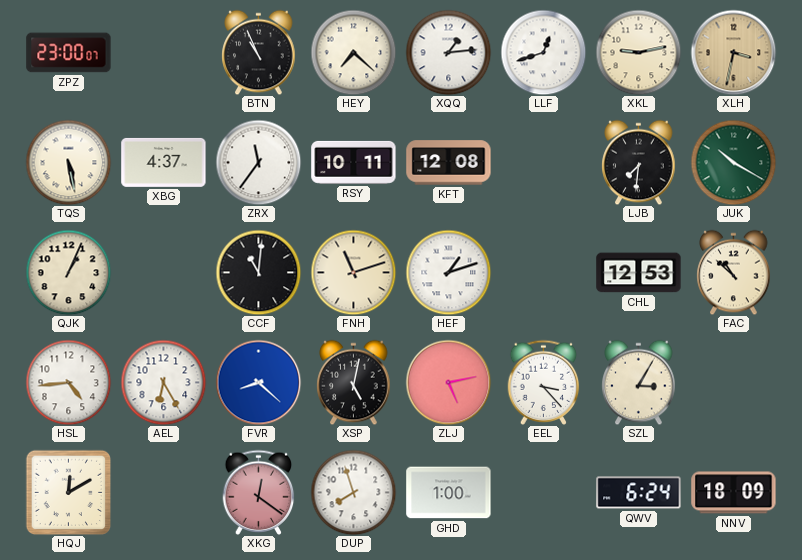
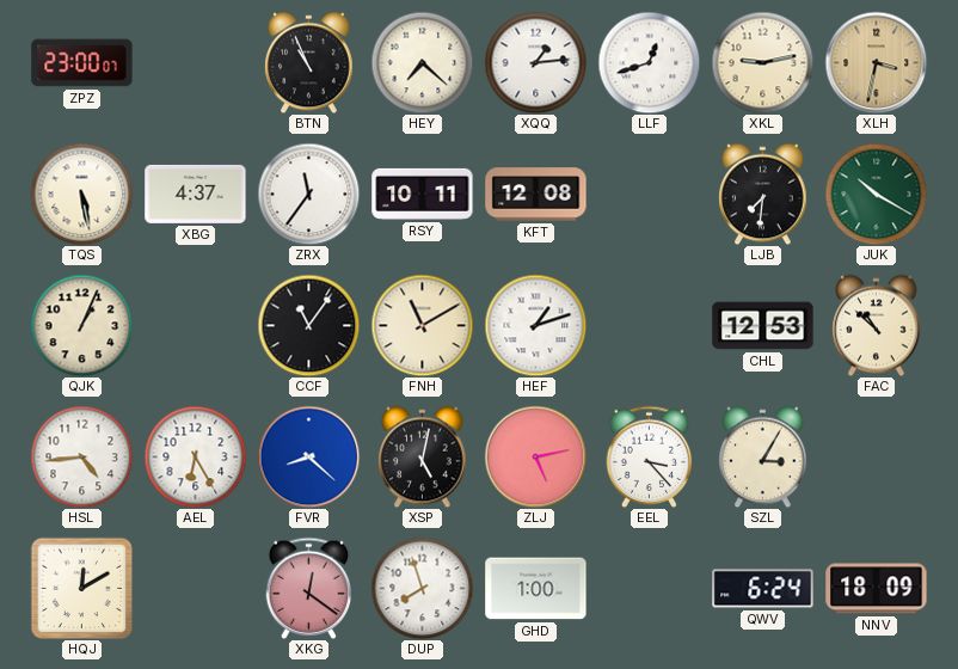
CCF: 11:01 -> 11:06 (308, 325)
FNH: 11:12 -> 11:10 (422, 325)
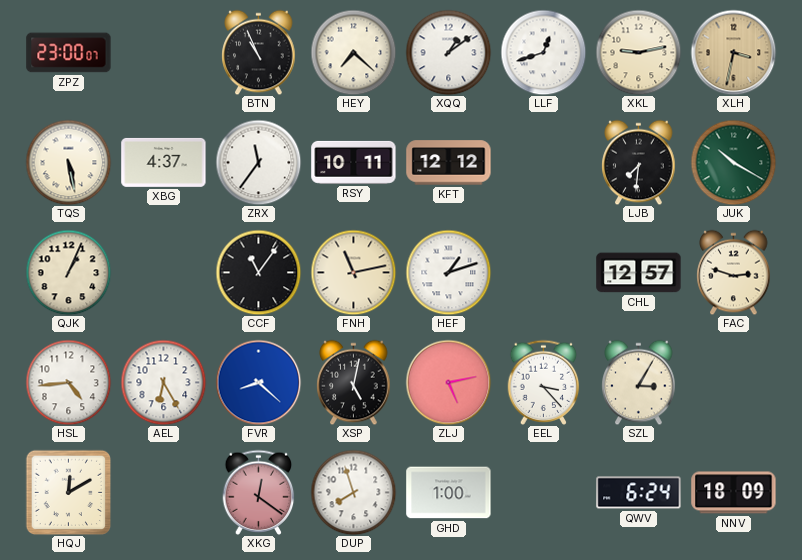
XQQ: 1:14 -> 1:09 (448, 52)
KFT: 12:08 -> 12:12 (449, 163)
FNH: 11:10 -> 11:13 (353, 272)
CHL: 12:53 -> 12:57 (639, 273)
FAC: 10:52 -> 2:48 (734, 272)
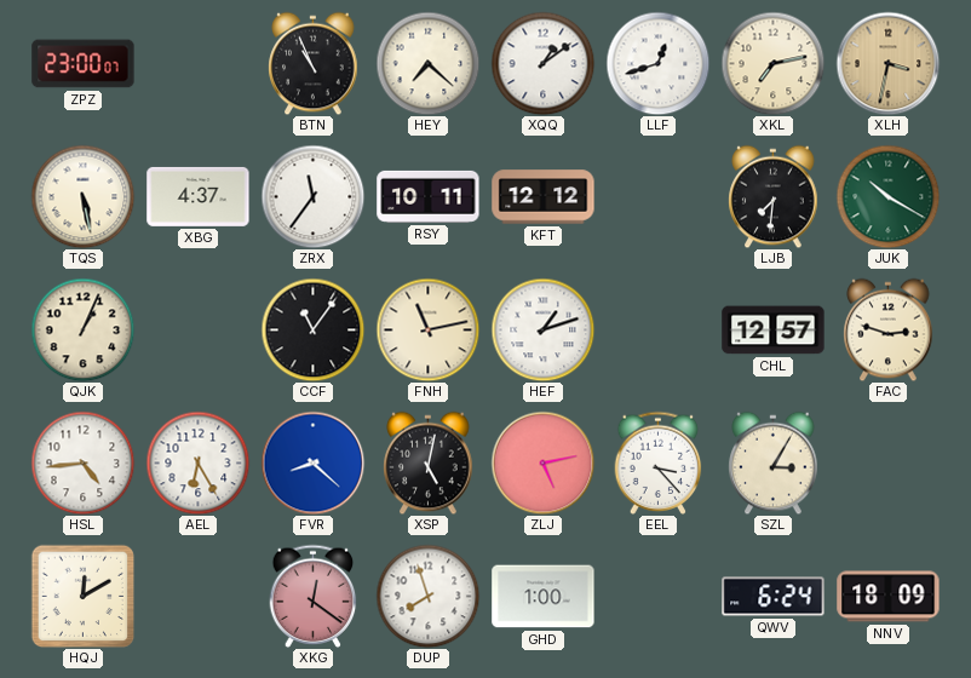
XKL: 9:13 -> 7:13 (772, 63)
